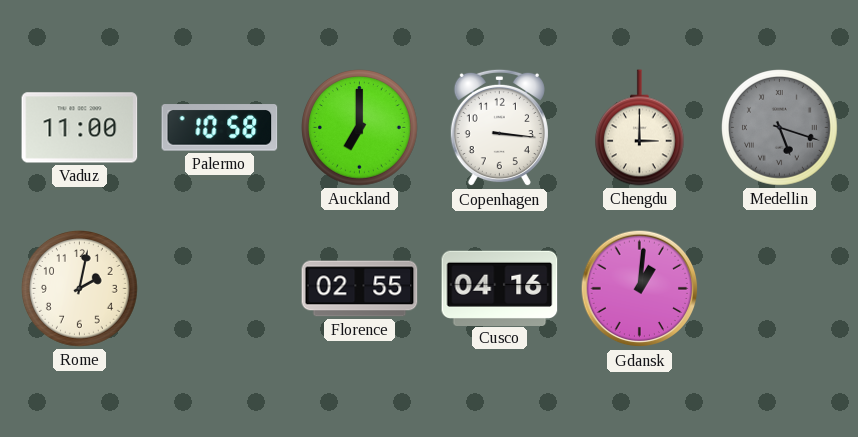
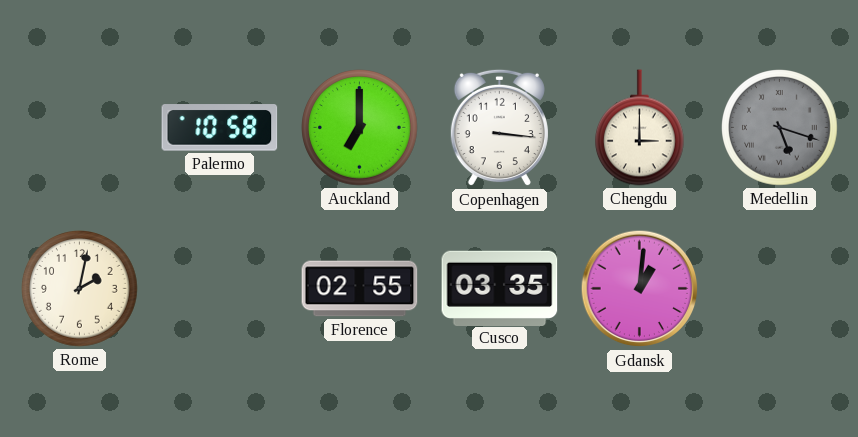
Vaduz: 11:00 -> none (80, 128)
Cusco: 04:16 -> 03:35 (500, 288)
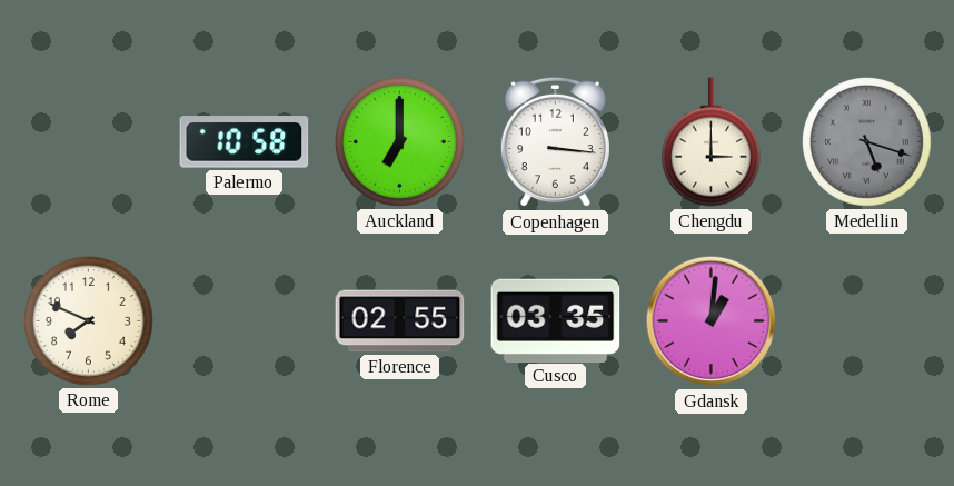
Rome: 2:02 -> 7:49 (89, 321)
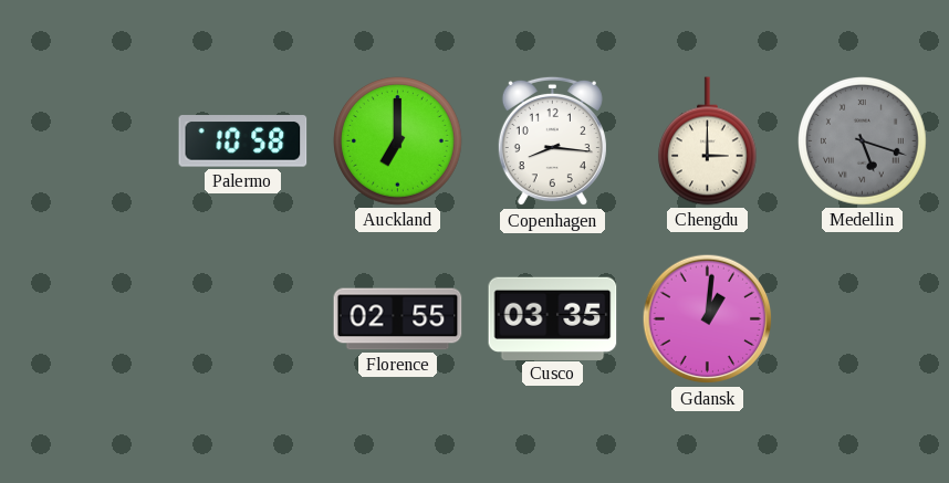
Copenhagen: 3:16 -> 8:16 (552, 141)
Rome: 7:49 -> none (89, 321)
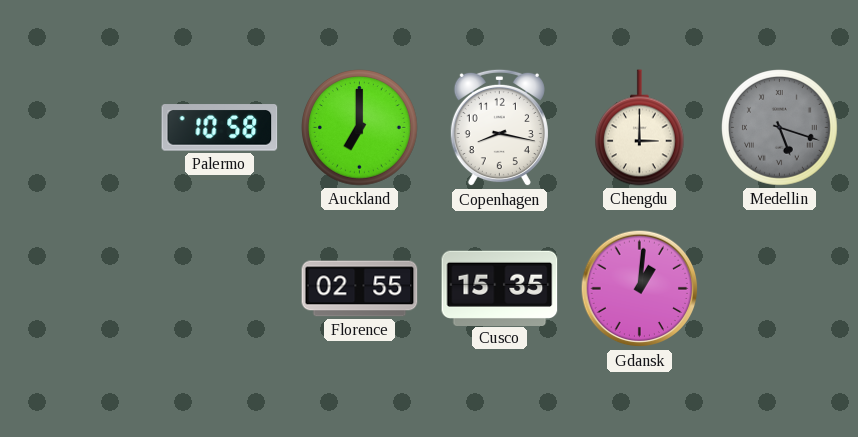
Copenhagen: 8:16 -> 8:17 (499, 128)
Cusco: 03:35 -> 15:35 (500, 288)
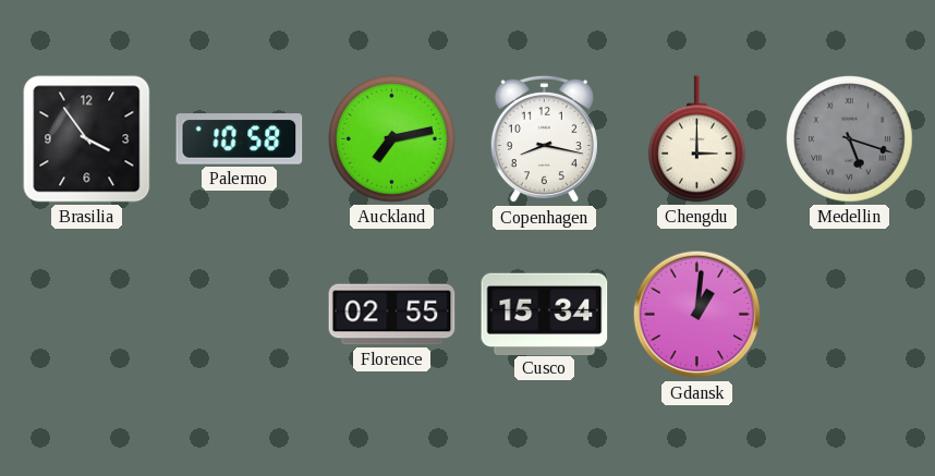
Brasilia: none -> 3:54 (87, 139)
Auckland: 7:00 -> 7:13 (392, 139)
Cusco: 15:35 -> 15:34 (545, 314)
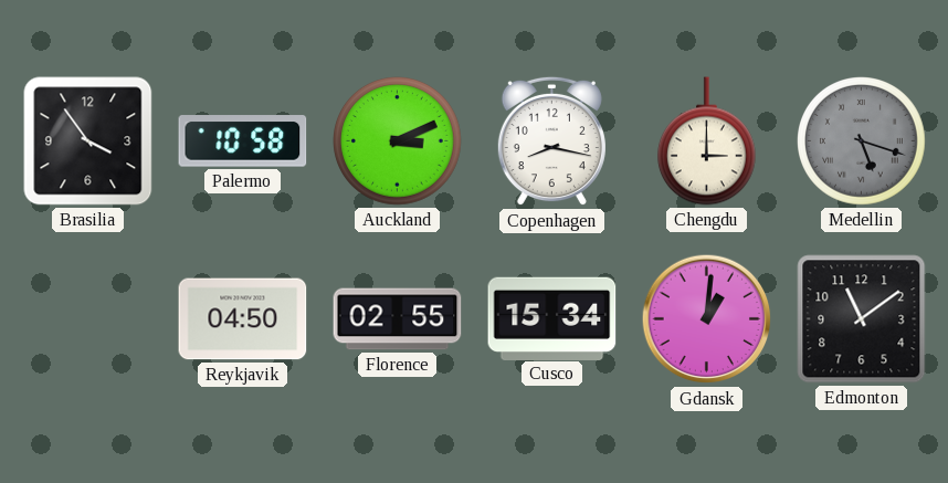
Auckland: 7:13 -> 3:11 (398, 141)
Reykjavik: none -> 04:50 (243, 319)
Edmonton: none -> 11:09 (862, 319)
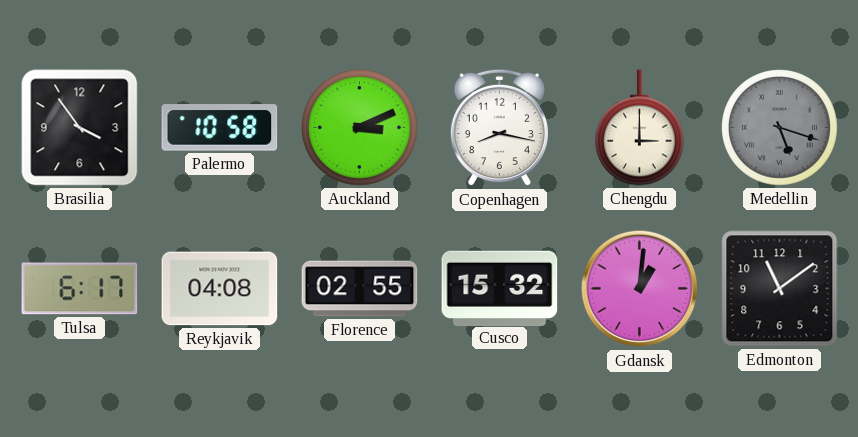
Tulsa: none -> 6:17 (80, 289)
Reykjavik: 04:50 -> 04:08 (220, 289)
Cusco: 15:34 -> 15:32 (500, 288)
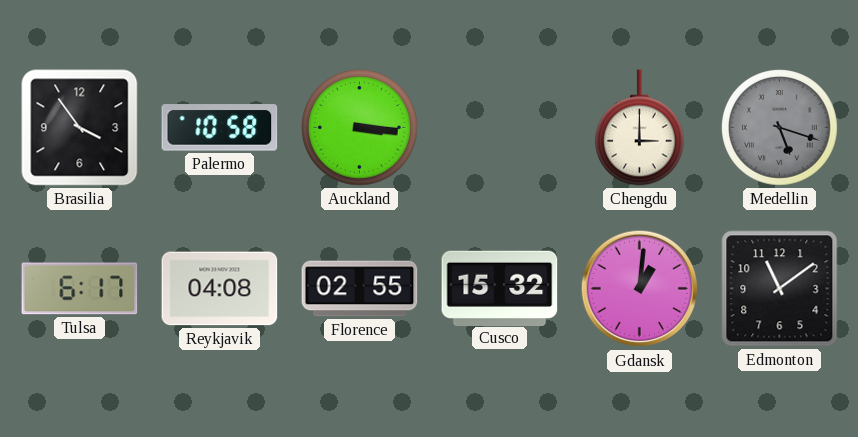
Auckland: 3:11 -> 3:16 (360, 128)
Copenhagen: 8:17 -> none (499, 128)
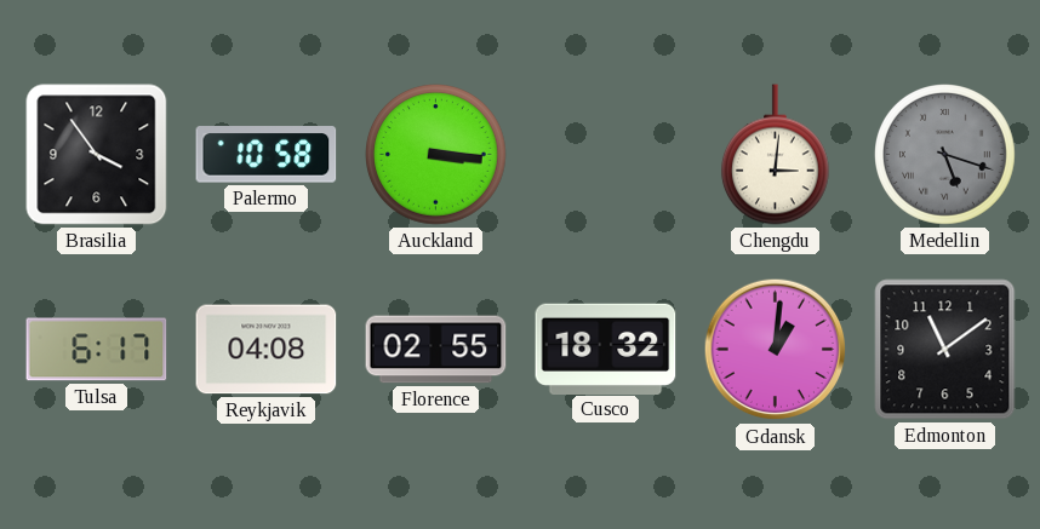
Chengdu: 3:00 -> 3:01 (775, 155)
Cusco: 15:32 -> 18:32 (606, 349)
